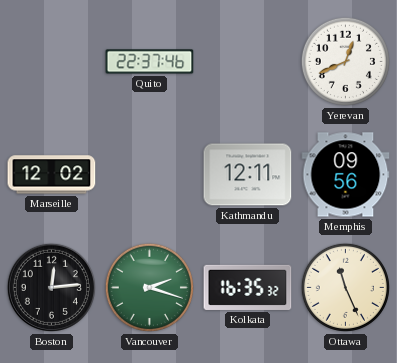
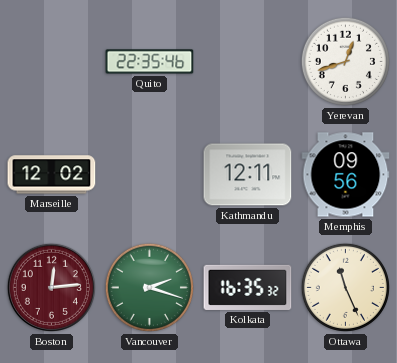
Quito: 22:37 -> 22:35 (150, 62)
Yerevan: 12:41 -> 12:42 (345, 61)
Boston dial: black -> burgundy (51, 287)
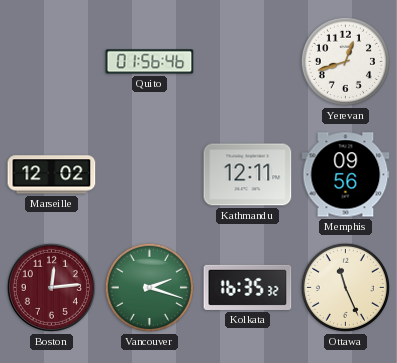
Quito: 22:35 -> 01:56 (150, 62)
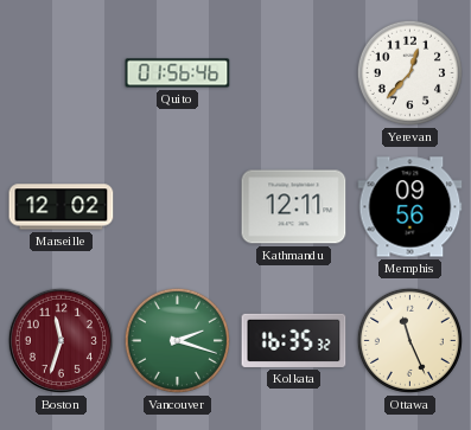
Yerevan: 12:42 -> 12:37 (409, 72)
Boston: 12:14 -> 11:33 (61, 340)
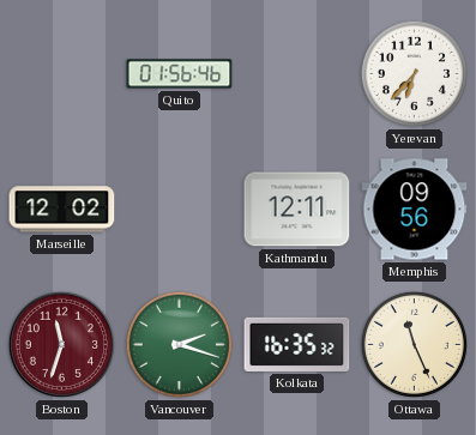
Yerevan: 12:37 -> 6:37 (414, 73)
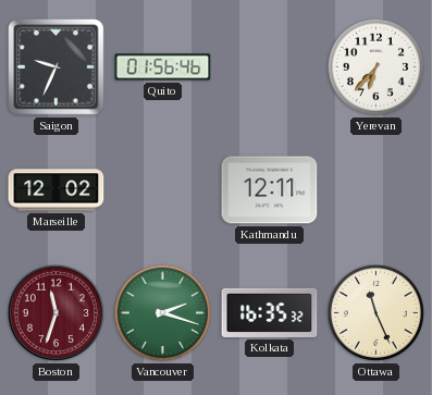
Saigon: none -> 9:34 (57, 67)
Memphis: 09:56 -> none (415, 210)
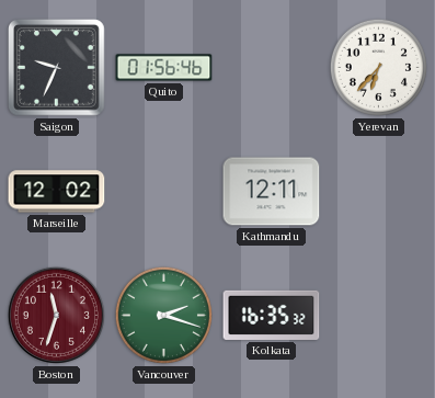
Ottawa: 11:26 -> none (375, 312)
